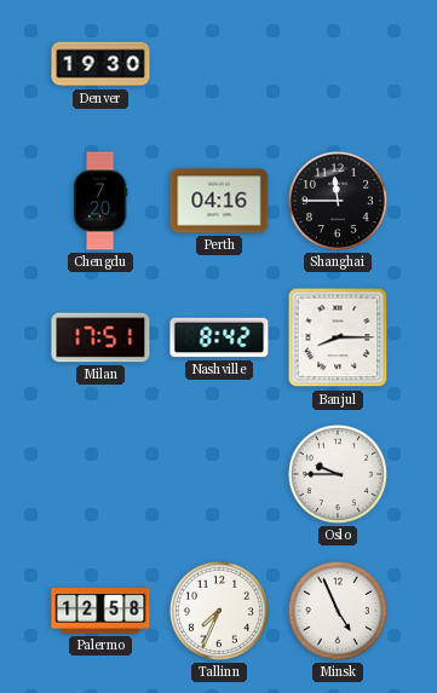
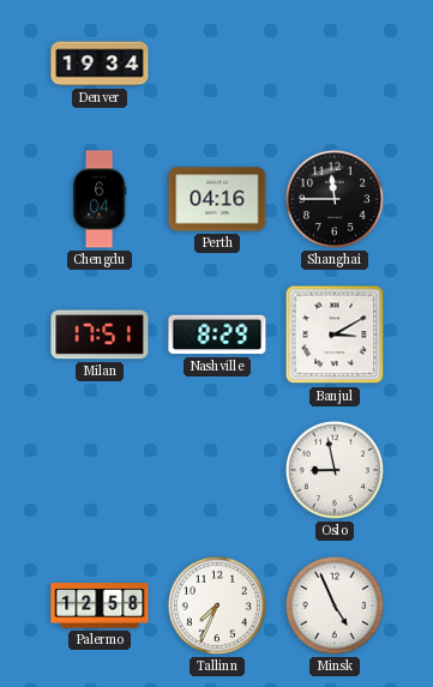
Denver: 19:30 -> 19:34 (100, 64)
Chengdu: 7:20 -> 6:04 (100, 199)
Nashville: 8:42 -> 8:29 (217, 335)
Banjul: 8:15 -> 3:10 (335, 335)
Oslo: 9:45 -> 8:58 (335, 470)
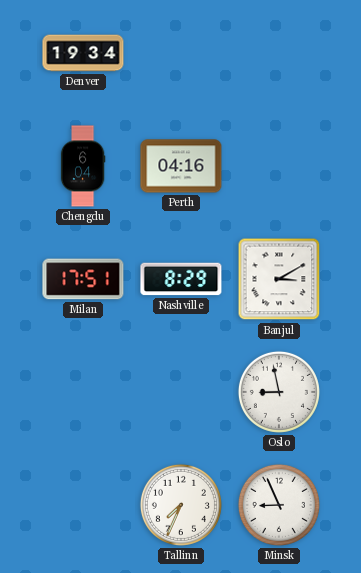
Shanghai: 11:45 -> none (335, 199)
Palermo: 12:58 -> none (100, 605)
Minsk: 4:56 -> 8:56 (279, 505)
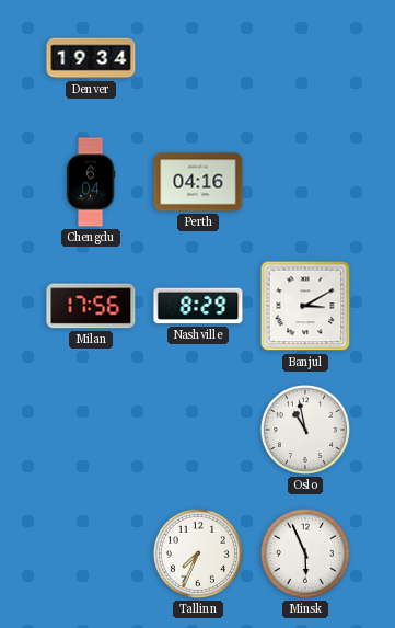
Milan: 17:51 -> 17:56 (91, 306)
Oslo: 8:58 -> 10:58 (305, 430)
Minsk: 8:56 -> 5:56 (305, 553)
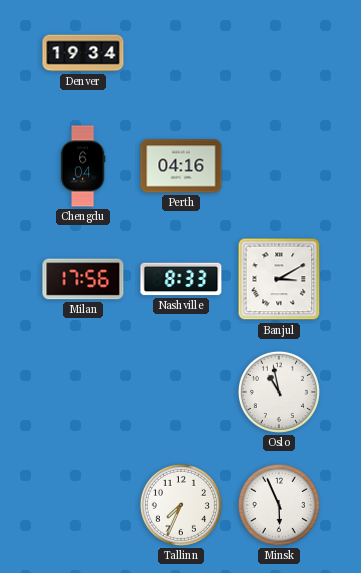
Nashville: 8:29 -> 8:33 (181, 279)
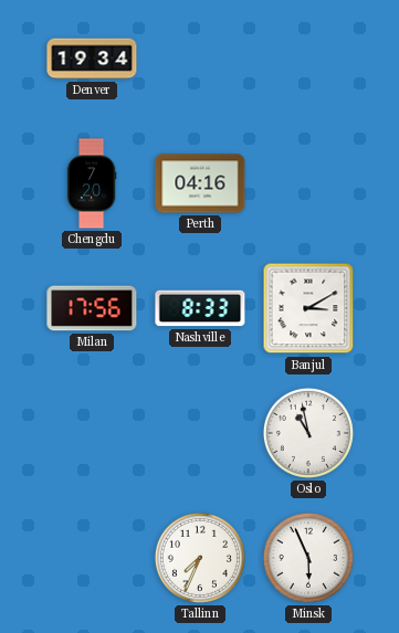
Chengdu: 6:04 -> 7:20 (92, 183)
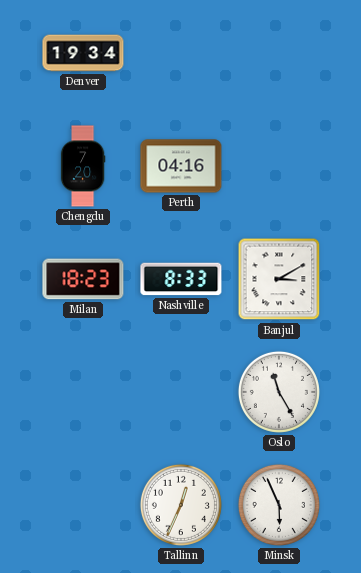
Milan: 17:56 -> 18:23 (83, 279)
Oslo: 10:58 -> 11:25 (279, 392)
Tallinn: 7:34 -> 12:34 (181, 505)
